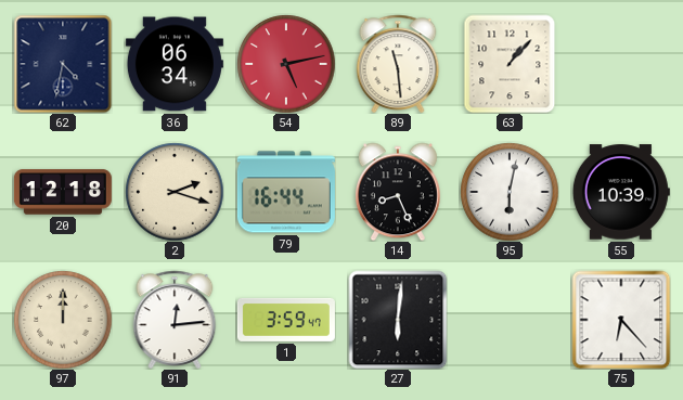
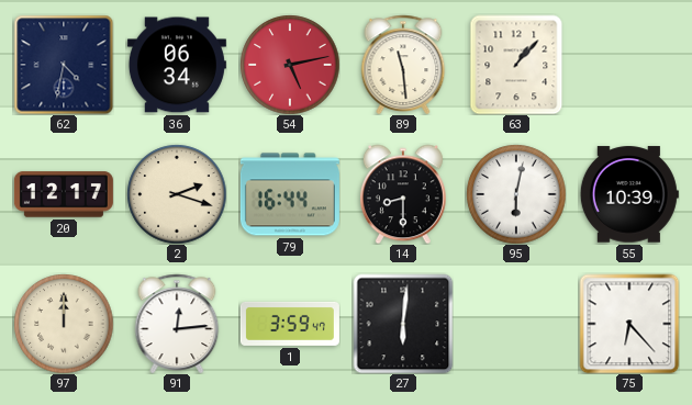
20: 12:18 -> 12:17 (64, 194)
14: 8:26 -> 8:30 (403, 194)
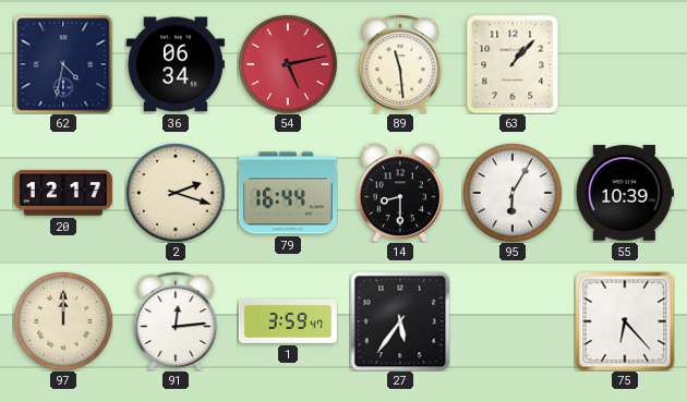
95: 6:02 -> 6:05 (513, 193)
27: 6:01 -> 5:36 (400, 321)
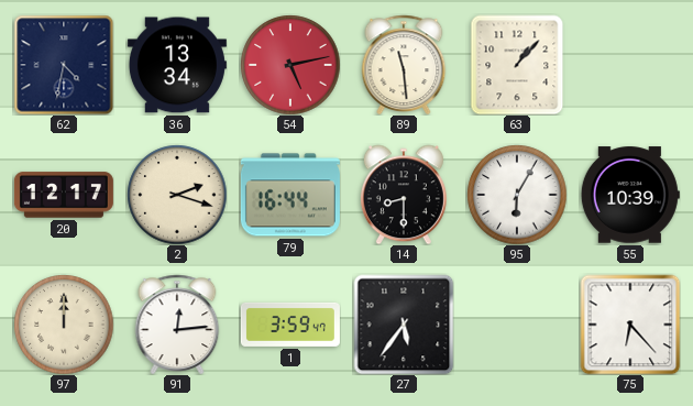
36: 06:34 -> 13:34 (177, 65)
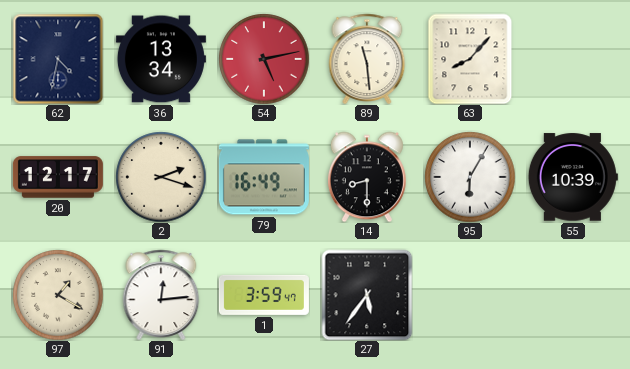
63: 1:07 -> 8:07 (470, 59)
79: 16:44 -> 16:49 (264, 177)
97: 12:00 -> 1:20 (58, 295)
75: 6:23 -> none (630, 325)
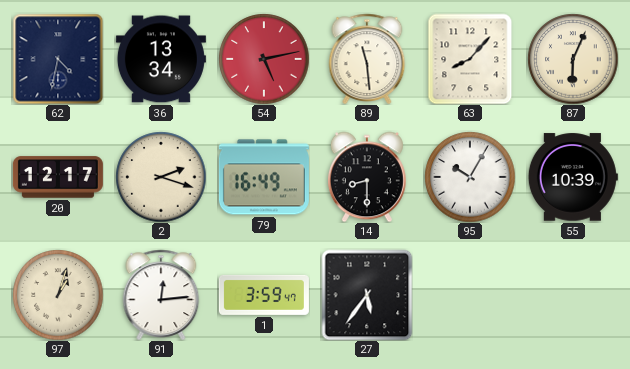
87: none -> 6:04 (573, 59)
95: 6:05 -> 10:05 (470, 177)
97: 1:20 -> 1:03 (58, 295)
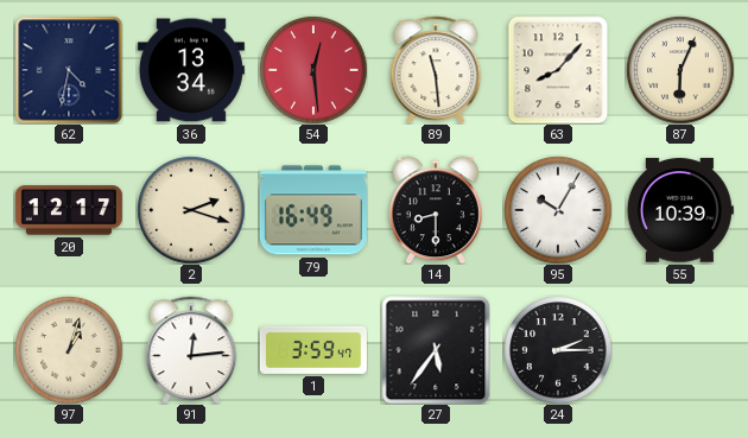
54: 5:13 -> 12:29 (313, 70)
24: none -> 2:15 (558, 350)
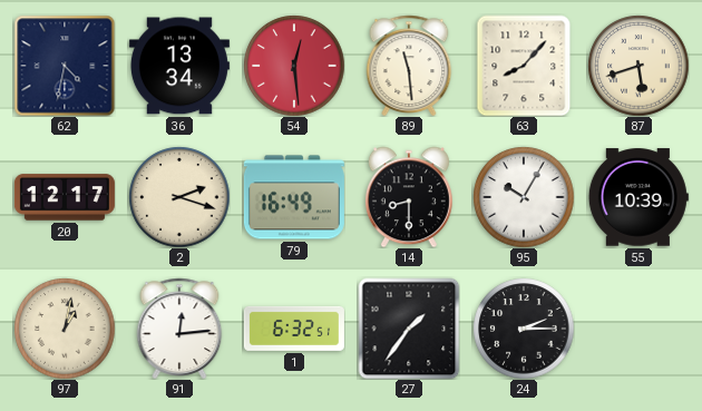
87: 6:04 -> 5:42 (638, 66)
97: 1:03 -> 1:02 (65, 329)
1: 3:59 -> 6:32 (294, 329)
27: 5:36 -> 1:36 (409, 329)
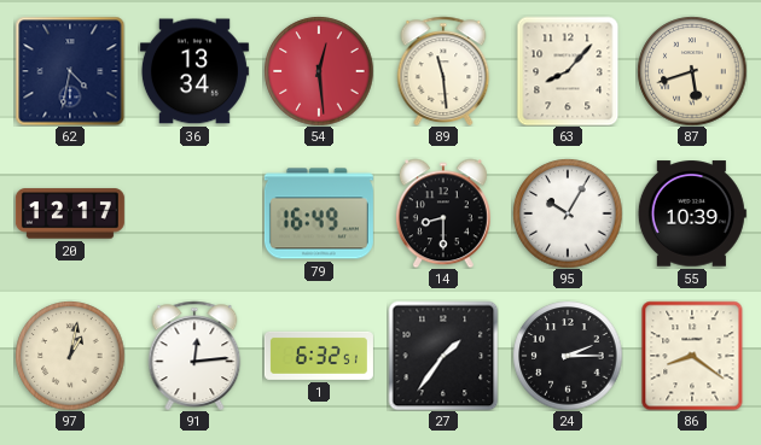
2: 2:18 -> none (179, 197)
86: none -> 8:21 (692, 356)
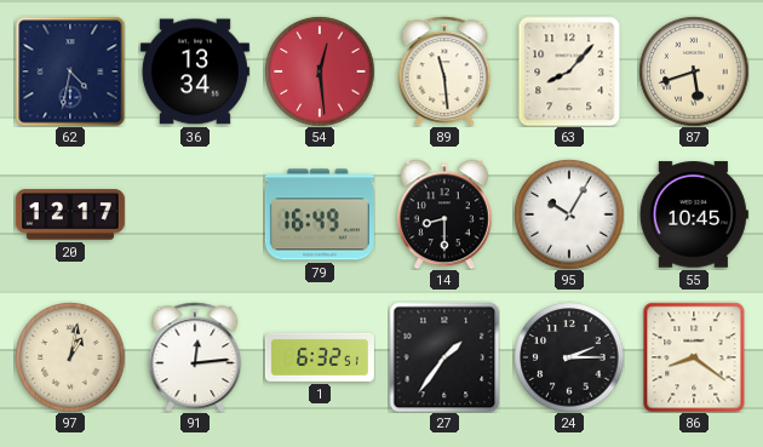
55: 10:39 -> 10:45 (694, 214)
